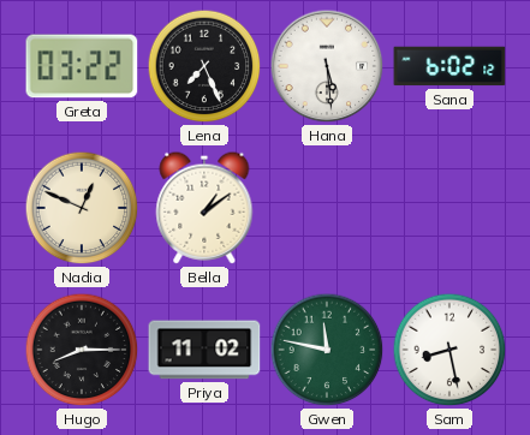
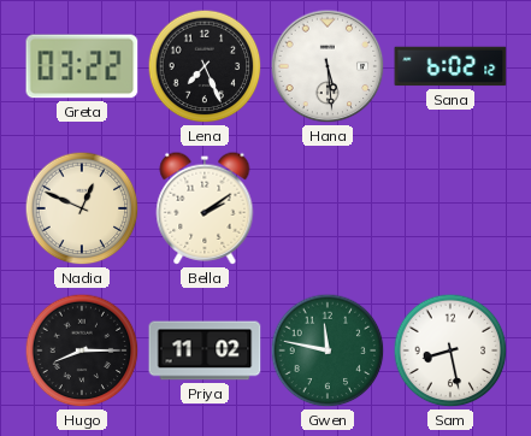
Bella: 1:09 -> 2:09 (205, 208)
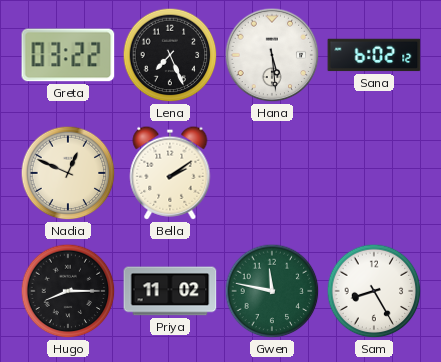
Sam: 8:28 -> 8:25 (374, 291)
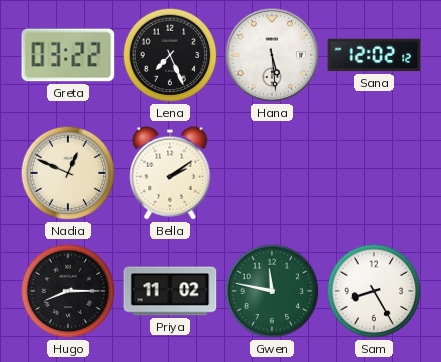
Sana: 6:02 -> 12:02 (374, 55)
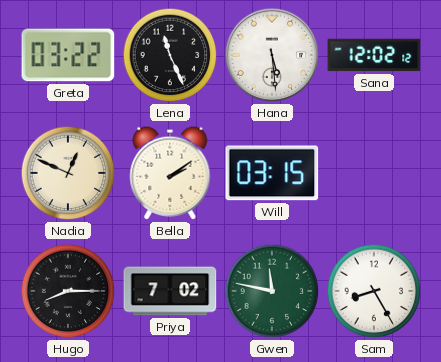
Lena: 7:26 -> 11:26 (170, 55)
Will: none -> 03:15 (272, 173)
Priya: 11:02 -> 7:02 (170, 291)
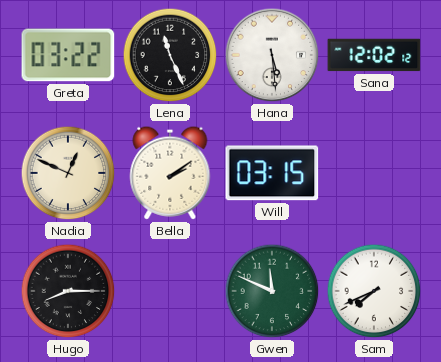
Priya: 7:02 -> none (170, 291)
Gwen: 11:47 -> 11:49 (272, 291)
Sam: 8:25 -> 7:41 (374, 291)
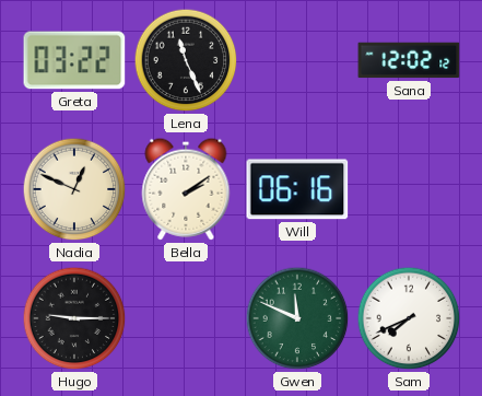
Hana: 5:29 -> none (272, 55)
Will: 03:15 -> 06:16 (297, 189)
Hugo: 8:15 -> 9:15 (74, 318)
